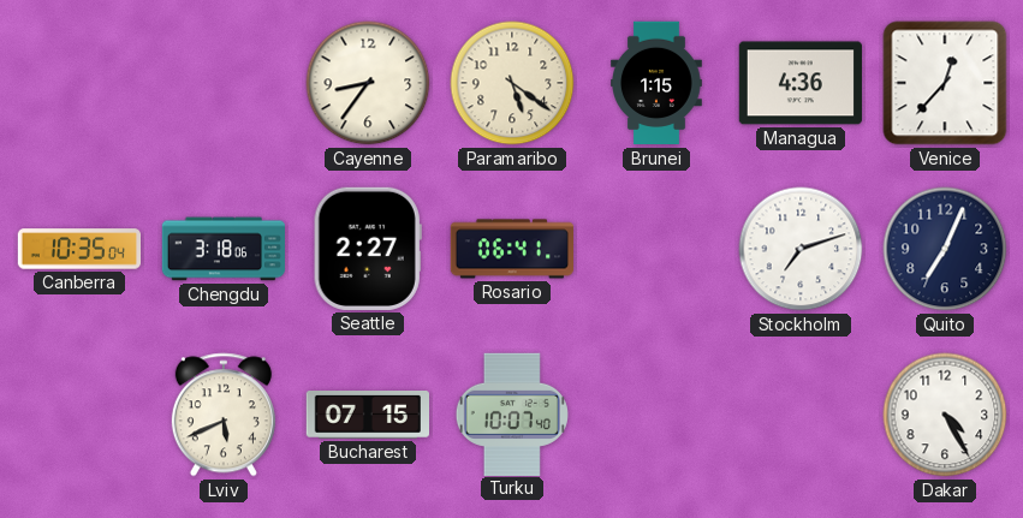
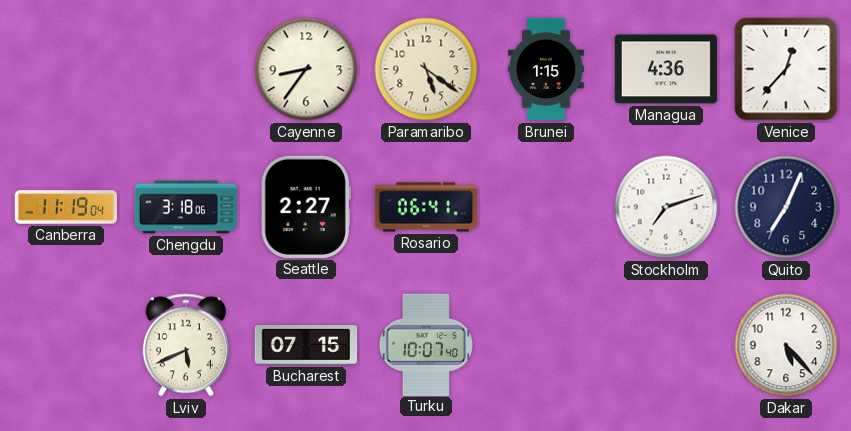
Canberra: 10:35 -> 11:19 (65, 207)
Dakar: 4:25 -> 5:23 (786, 345)
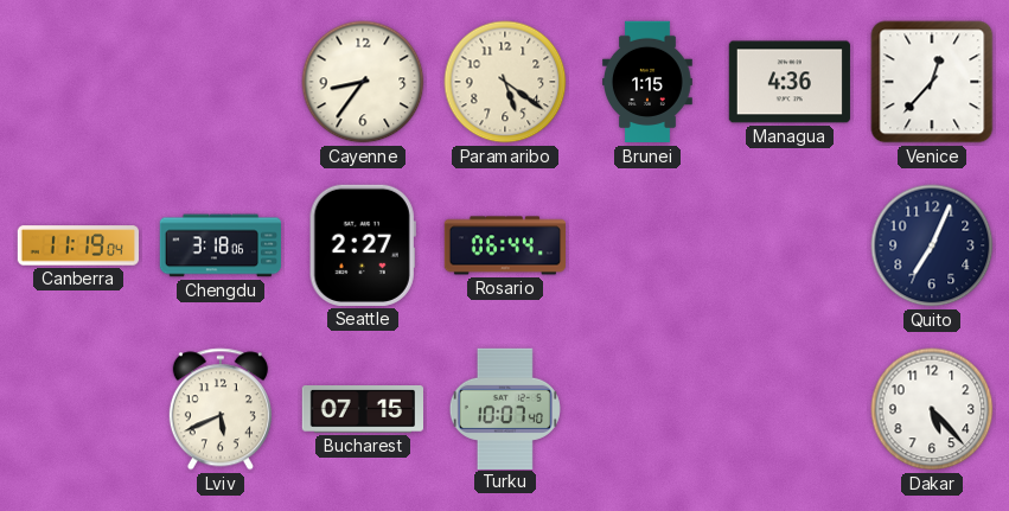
Rosario: 06:41 -> 06:44 (504, 245)
Stockholm: 7:12 -> none (666, 207)
